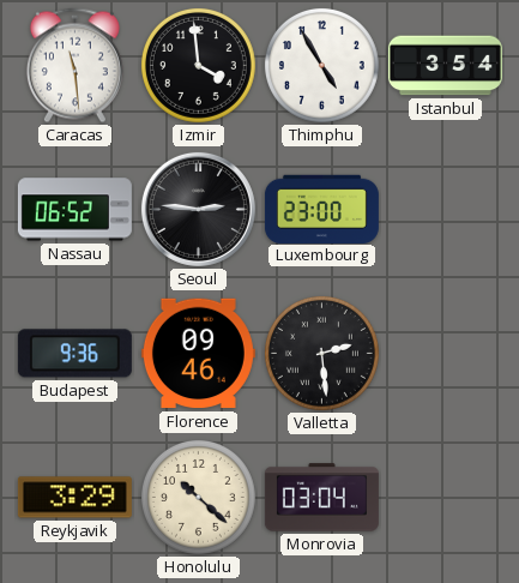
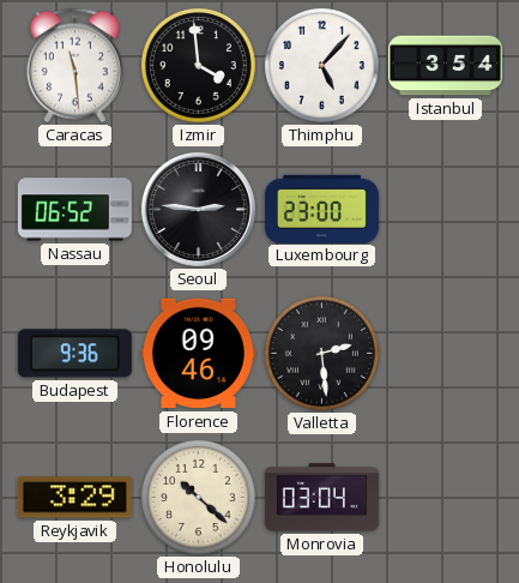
Thimphu: 4:55 -> 5:07 (321, 65)
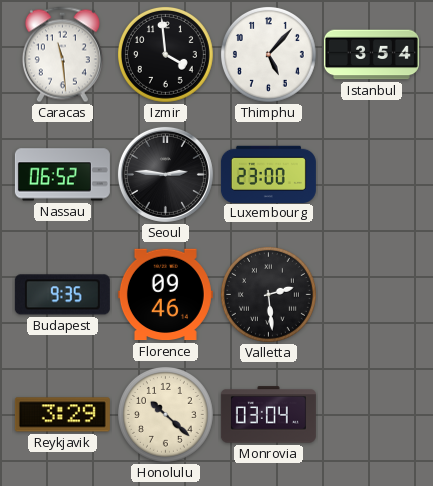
Budapest: 9:36 -> 9:35 (62, 295)
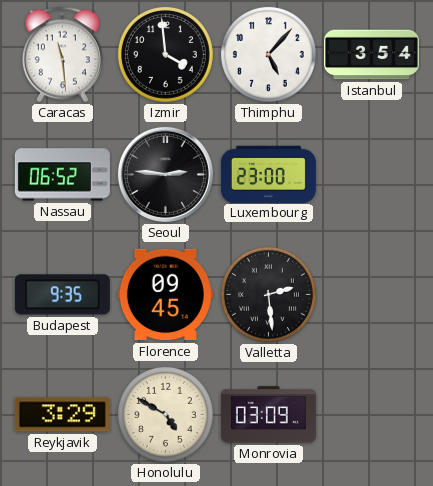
Florence: 09:46 -> 09:45 (165, 295)
Honolulu: 10:22 -> 4:50 (165, 414)
Monrovia: 03:04 -> 03:09 (268, 415)
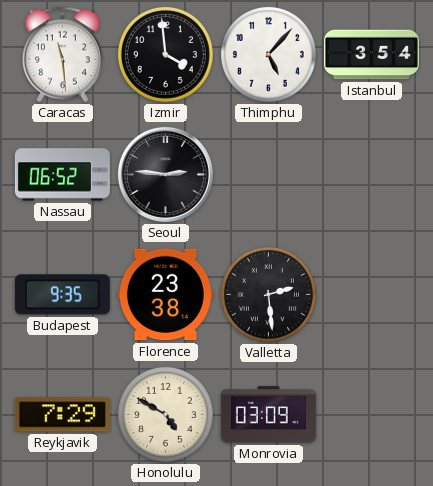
Luxembourg: 23:00 -> none (268, 174)
Florence: 09:45 -> 23:38 (165, 295)
Reykjavik: 3:29 -> 7:29 (62, 415)
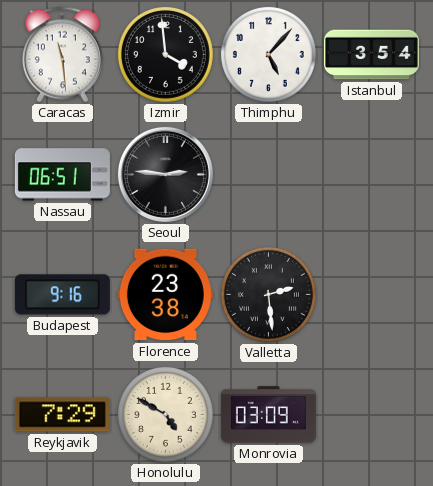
Nassau: 06:52 -> 06:51 (62, 175)
Budapest: 9:35 -> 9:16 (62, 295)
